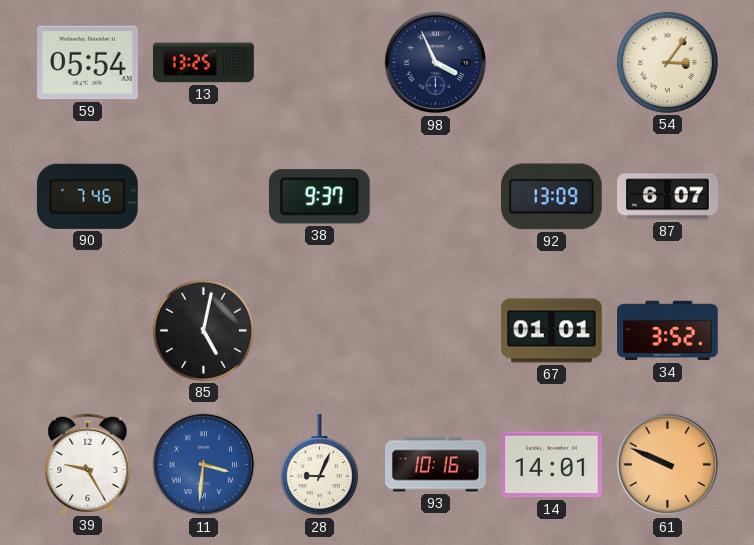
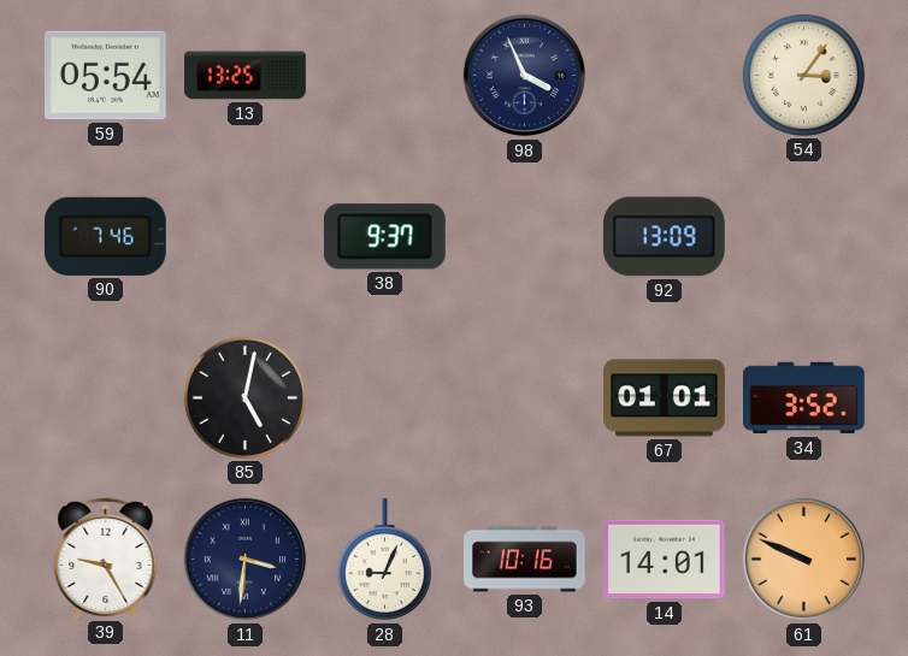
87: 6:07 -> none (668, 197)
11 dial: blue -> navy (246, 560)
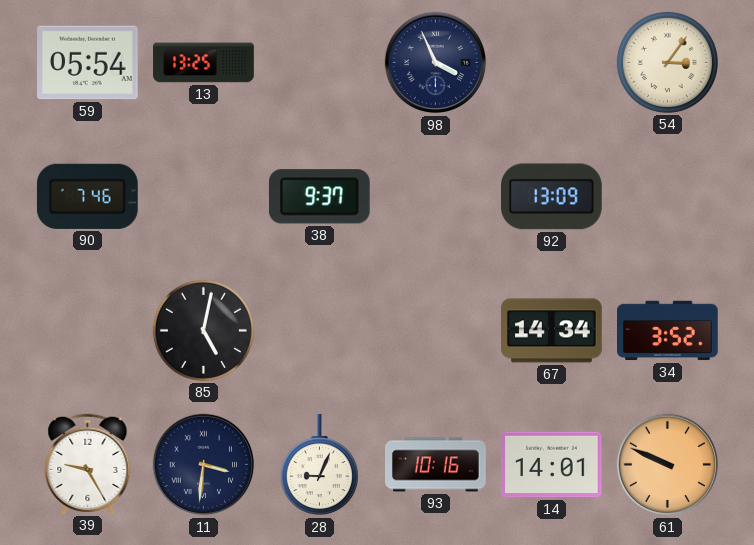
67: 01:01 -> 14:34 (552, 331)
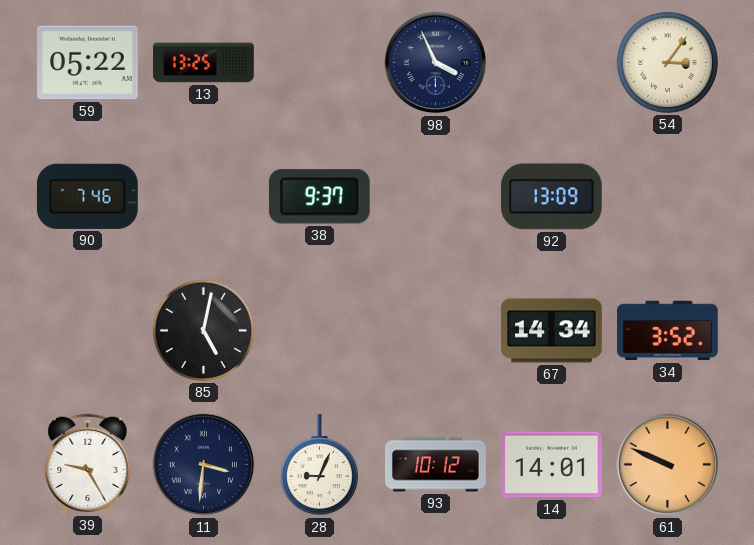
59: 05:54 -> 05:22 (88, 63)
93: 10:16 -> 10:12 (436, 465)
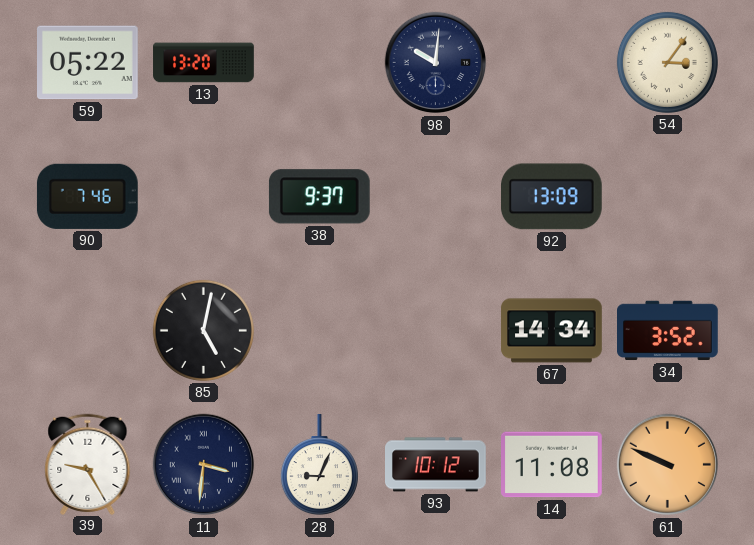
13: 13:25 -> 13:20 (204, 63)
98: 3:56 -> 10:01 (436, 63)
14: 14:01 -> 11:08 (552, 465)
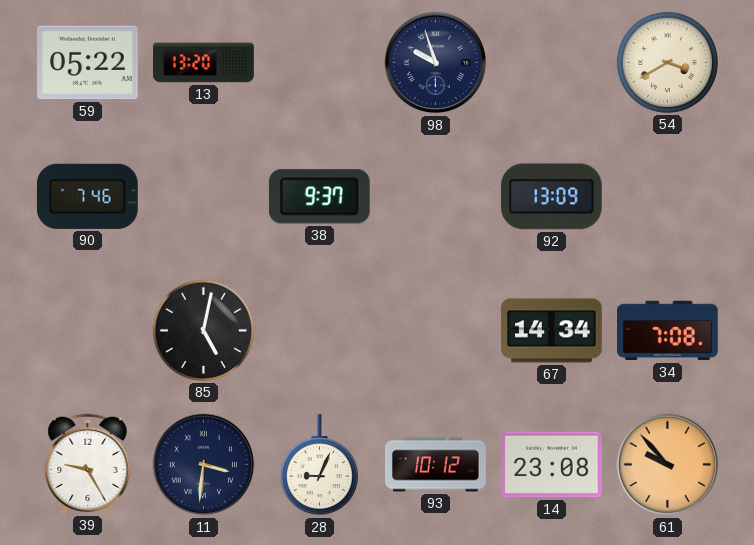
98: 10:01 -> 9:57 (436, 63)
54: 3:06 -> 3:40 (667, 62)
34: 3:52 -> 7:08 (668, 331)
14: 11:08 -> 23:08 (552, 465)
61: 9:49 -> 9:53 (668, 465)
